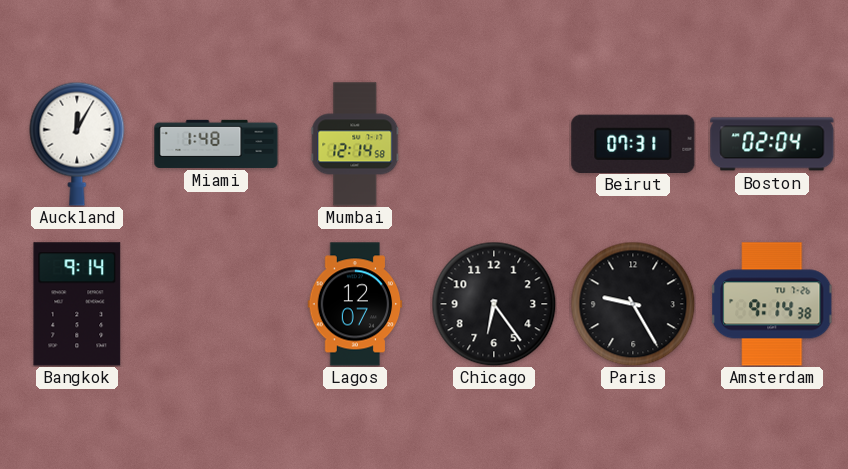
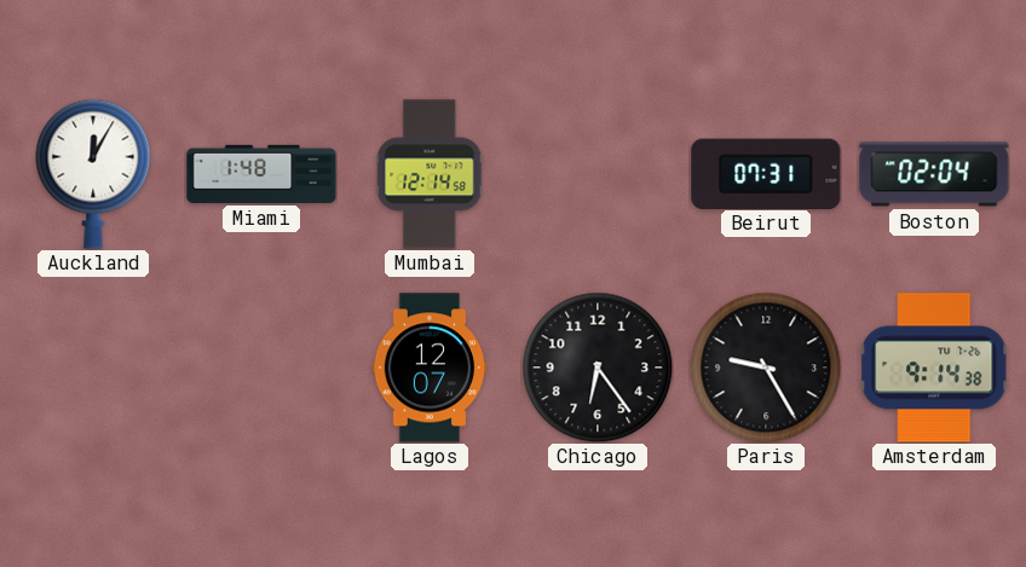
Bangkok: 9:14 -> none (77, 304)
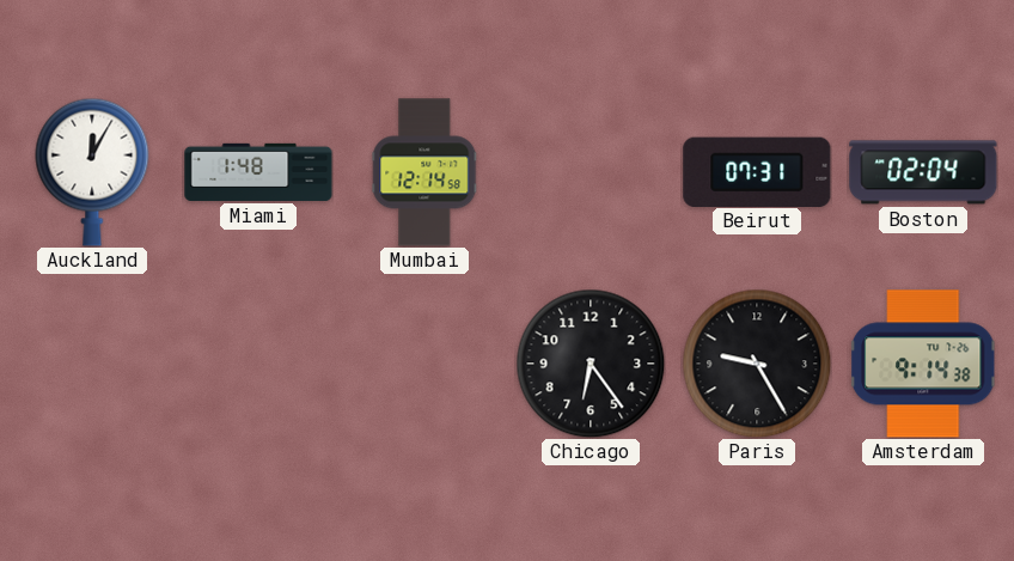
Lagos: 12:07 -> none (430, 368)
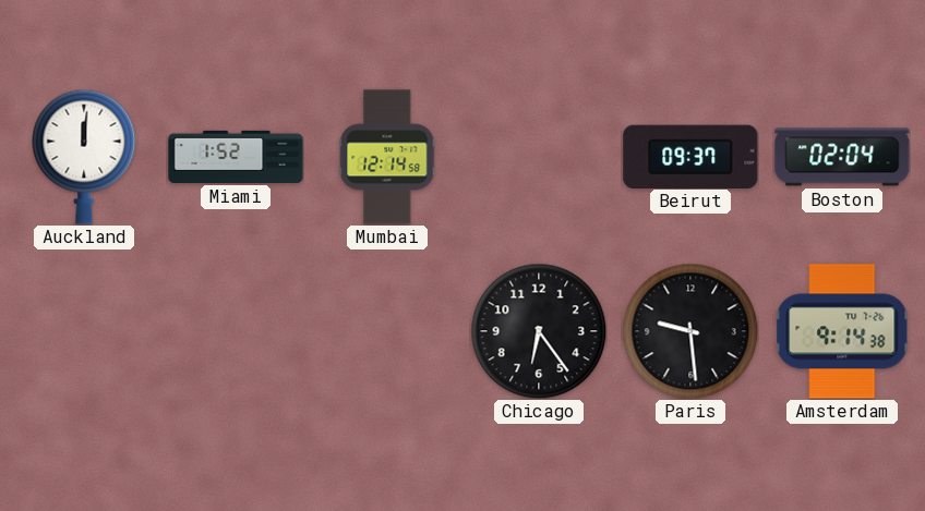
Auckland: 12:05 -> 12:01 (84, 157)
Miami: 1:48 -> 1:52 (236, 157)
Beirut: 07:31 -> 09:37 (690, 156)
Paris: 9:25 -> 9:29 (690, 331)
